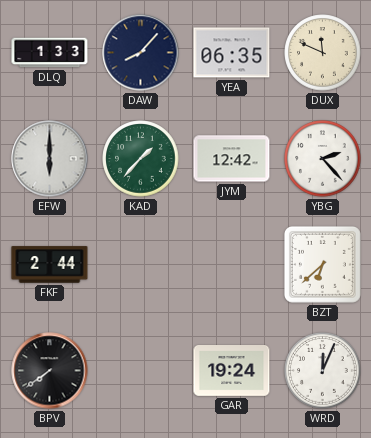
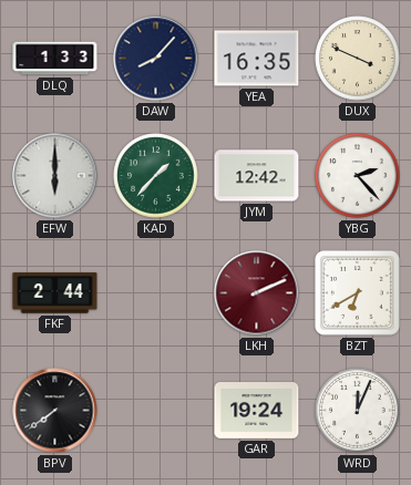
YEA: 06:35 -> 16:35 (257, 59)
DUX: 11:49 -> 3:49 (358, 59)
LKH: none -> 2:11 (257, 293)
BZT: 6:38 -> 6:40 (357, 292)
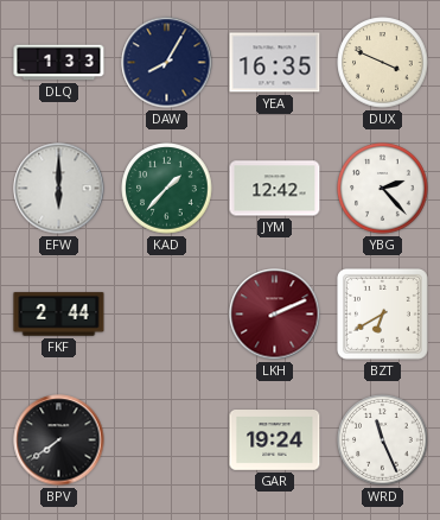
DAW: 8:07 -> 8:05 (167, 63)
WRD: 12:04 -> 11:26 (383, 440)
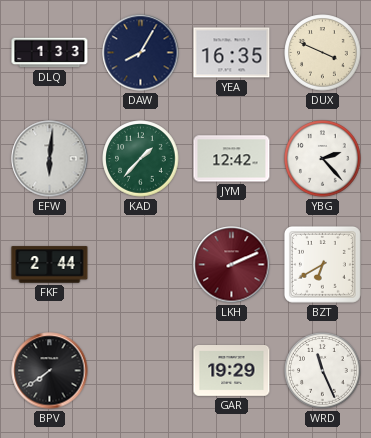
EFW: 6:00 -> 6:01 (50, 159)
GAR: 19:24 -> 19:29 (232, 371)
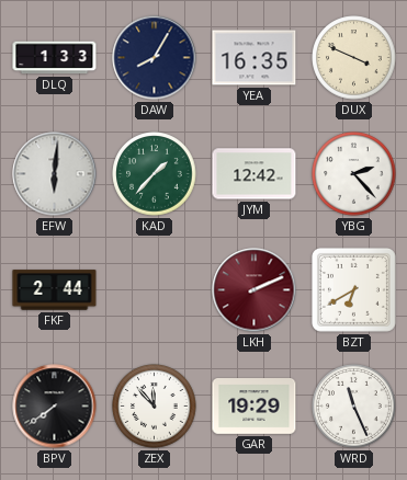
ZEX: none -> 11:53 (155, 407)
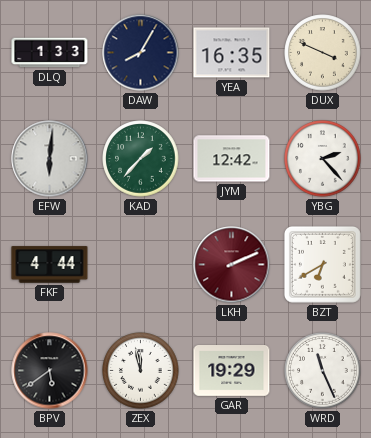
FKF: 2:44 -> 4:44 (50, 265)
BPV: 7:39 -> 5:39 (50, 371)
ZEX: 11:53 -> 11:58 (141, 371)
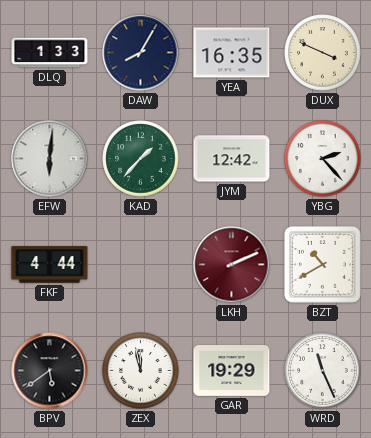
BZT: 6:40 -> 10:40 (322, 264)
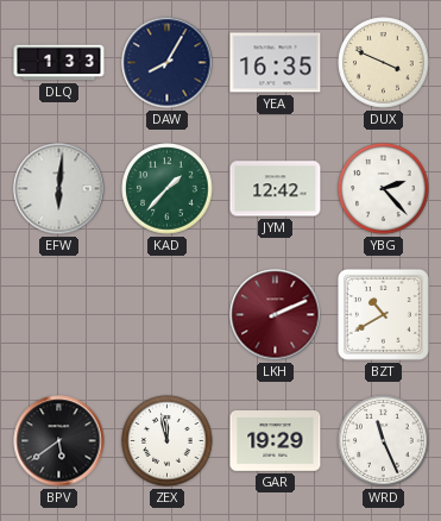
FKF: 4:44 -> none (50, 265)
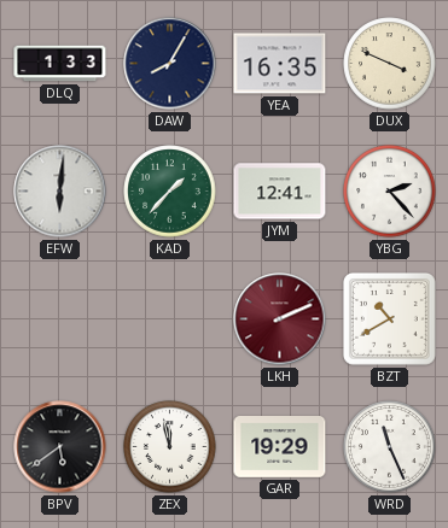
JYM: 12:42 -> 12:41 (280, 192)
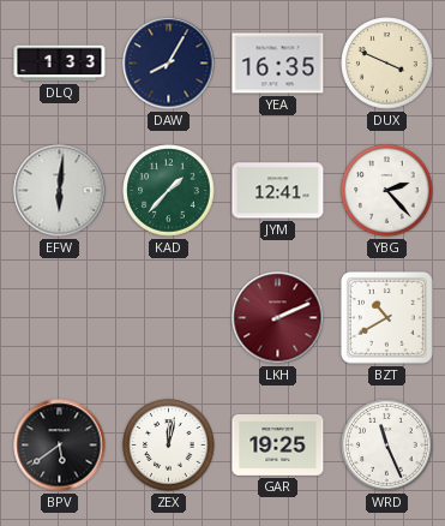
ZEX: 11:58 -> 12:02 (169, 446)
GAR: 19:29 -> 19:25 (278, 446)
